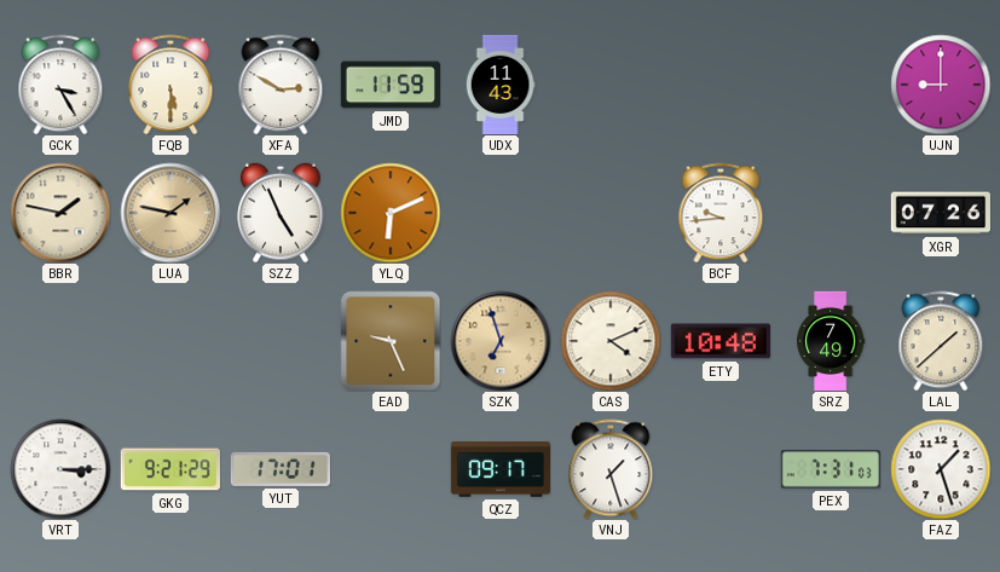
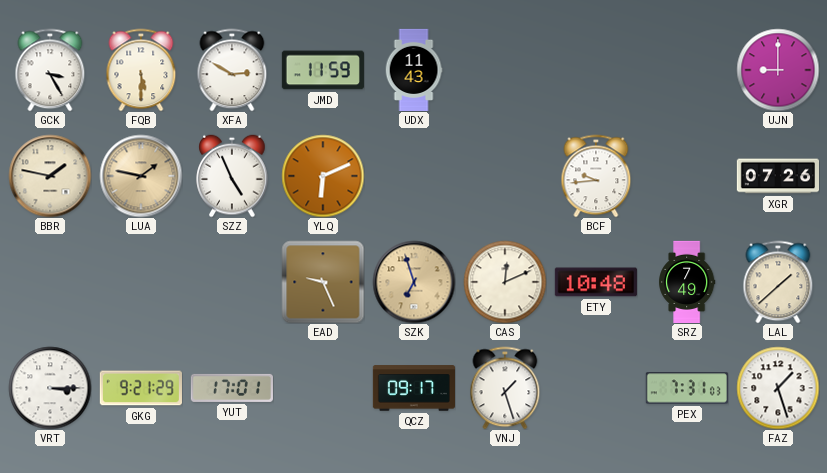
CAS: 4:11 -> 12:11 (505, 282)
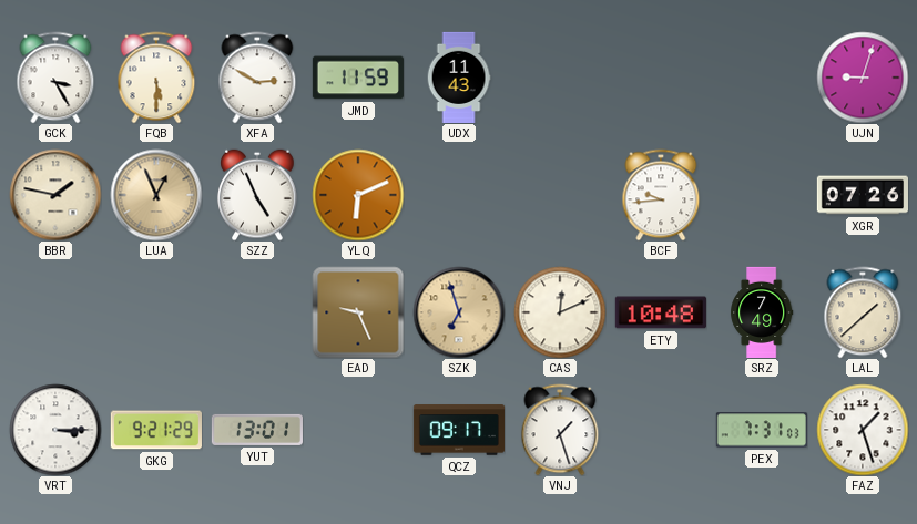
UJN: 9:00 -> 9:03 (863, 78)
LUA: 1:47 -> 12:56 (156, 195)
YUT: 17:01 -> 13:01 (257, 430)
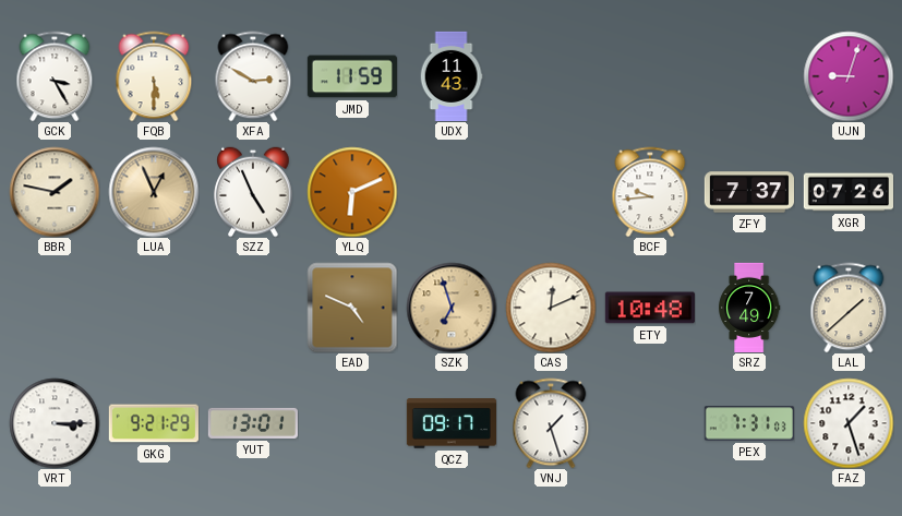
ZFY: none -> 7:37 (748, 192)
EAD: 9:26 -> 4:49 (352, 308)
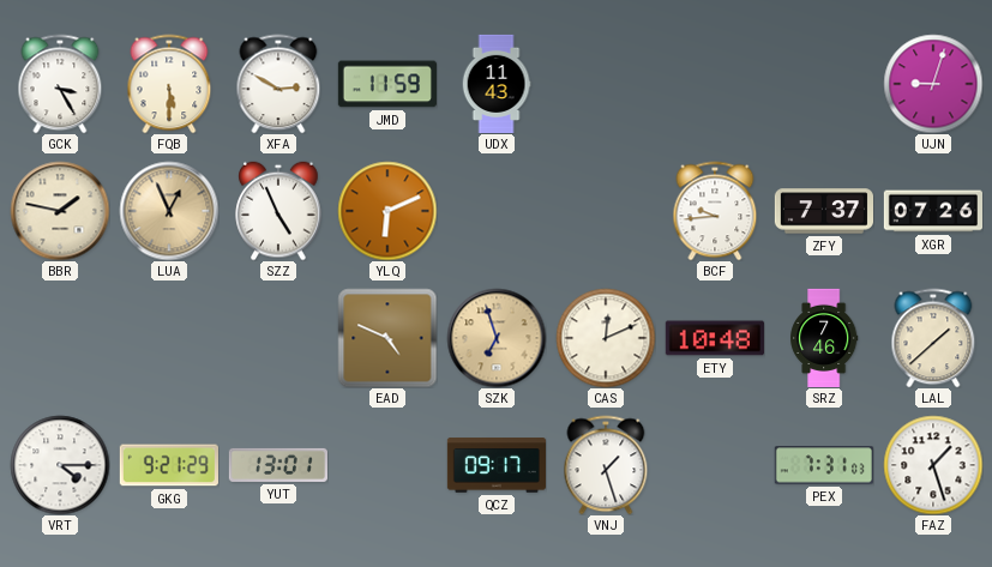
SRZ: 7:49 -> 7:46 (825, 337)
VRT: 3:15 -> 4:15 (60, 465)
